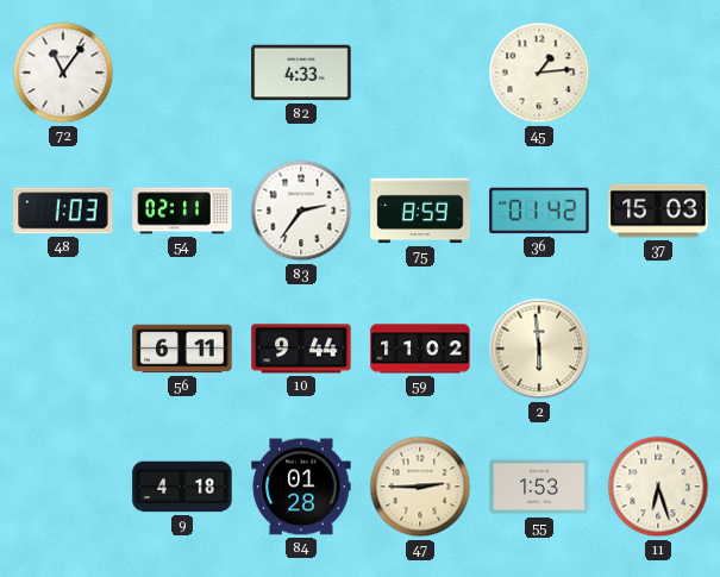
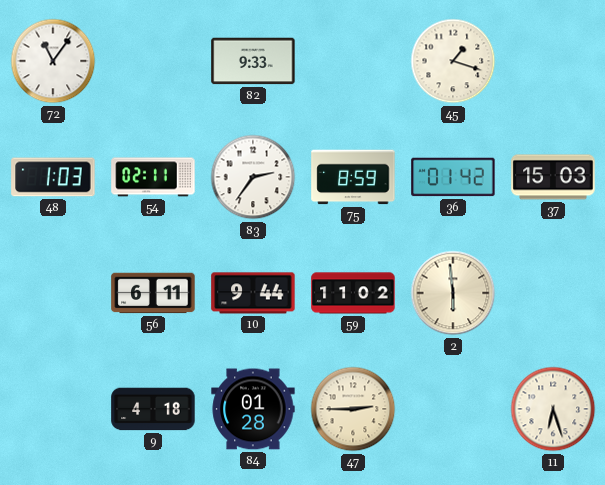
82: 4:33 -> 9:33 (253, 61)
45: 1:14 -> 1:18 (453, 61)
55: 1:53 -> none (539, 487)
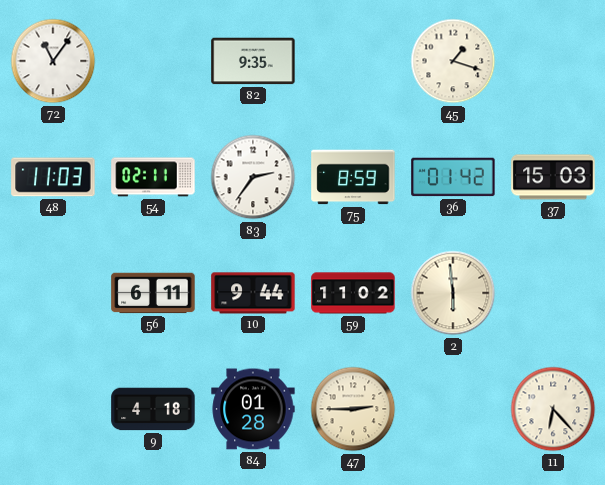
82: 9:33 -> 9:35 (253, 61)
48: 1:03 -> 11:03 (53, 177)
11: 6:27 -> 6:23 (553, 409)
